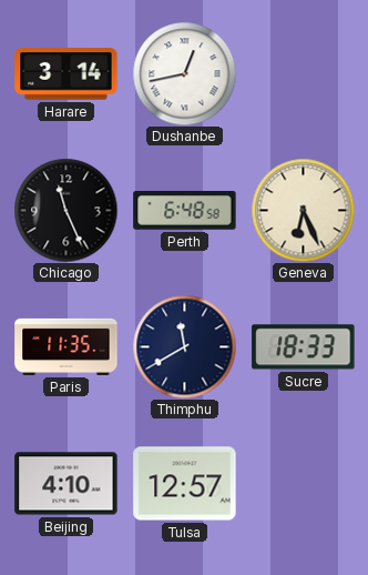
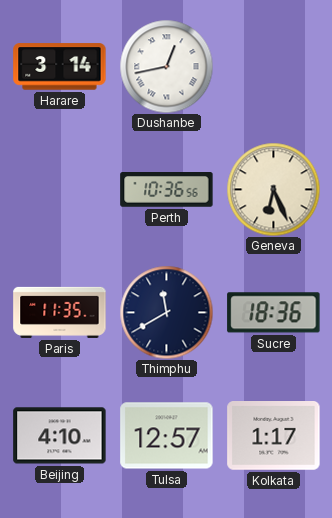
Chicago: 11:26 -> none (65, 210)
Perth: 6:48 -> 10:36 (167, 190)
Sucre: 18:33 -> 18:36 (274, 313)
Kolkata: none -> 1:17 (274, 436)
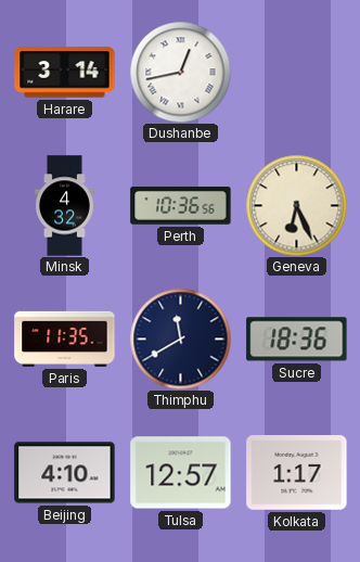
Minsk: none -> 4:32 (65, 206)
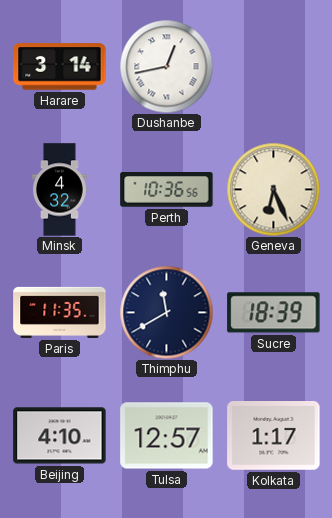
Sucre: 18:36 -> 18:39 (274, 313)
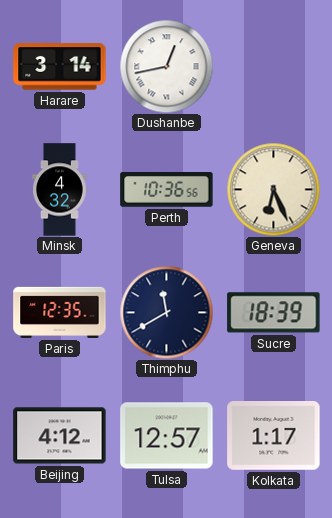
Paris: 11:35 -> 12:35 (60, 312)
Beijing: 4:10 -> 4:12 (60, 436)
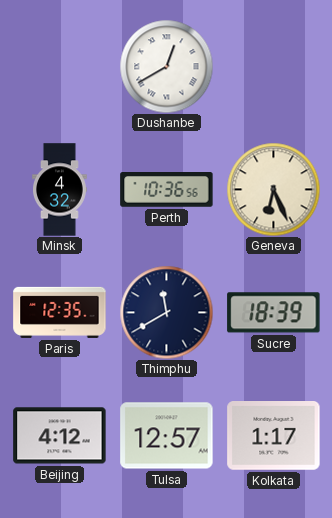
Harare: 3:14 -> none (60, 67)
Dushanbe: 12:43 -> 12:40 (166, 66)
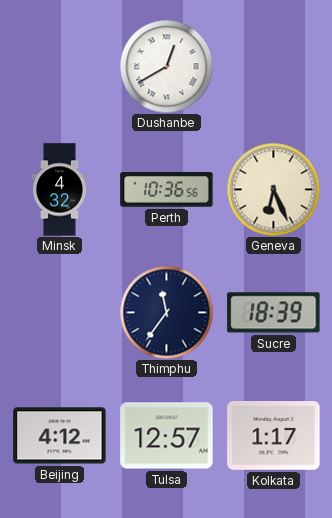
Paris: 12:35 -> none (60, 312)
Thimphu: 11:40 -> 11:36 (166, 312)
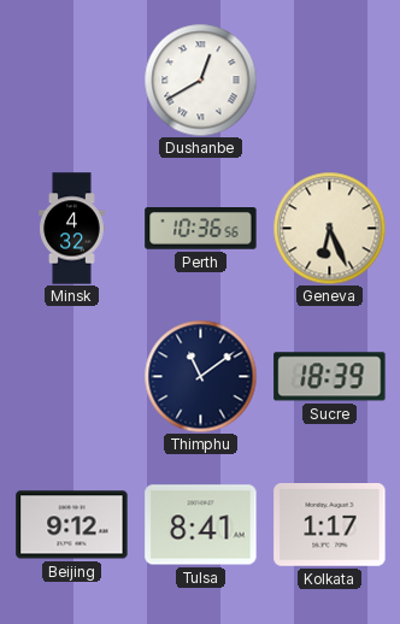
Thimphu: 11:36 -> 11:09 (200, 376)
Beijing: 4:12 -> 9:12 (72, 525)
Tulsa: 12:57 -> 8:41 (201, 525)
